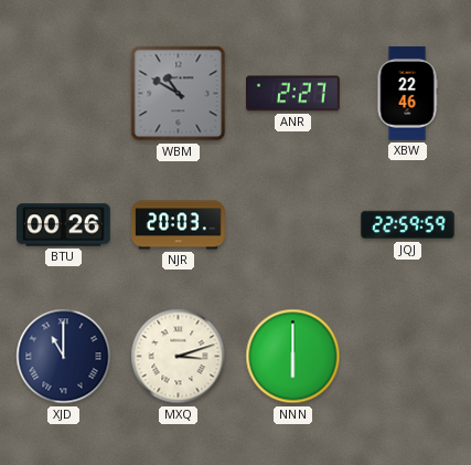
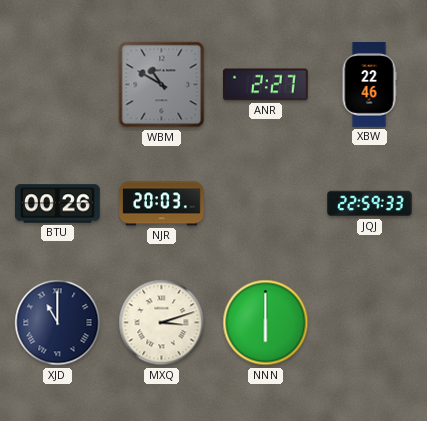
JQJ: 22:59:59 -> 22:59:33 (370, 204)
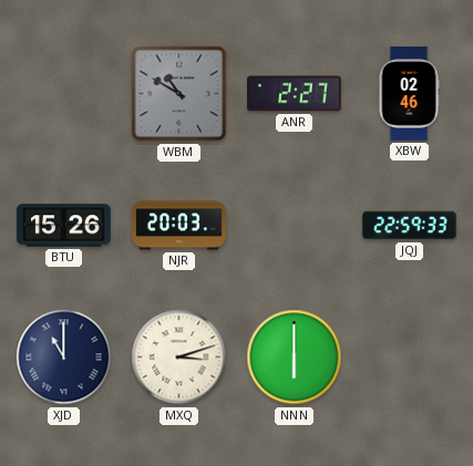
XBW: 22:46 -> 02:46 (409, 94)
BTU: 00:26 -> 15:26 (64, 226)
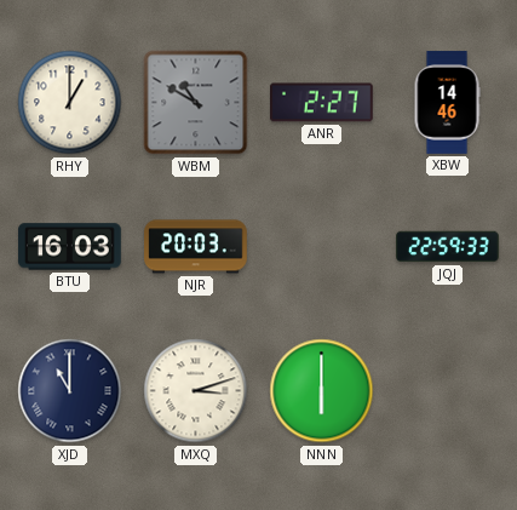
RHY: none -> 1:00 (70, 103)
XBW: 02:46 -> 14:46 (447, 103)
BTU: 15:26 -> 16:03 (70, 247)
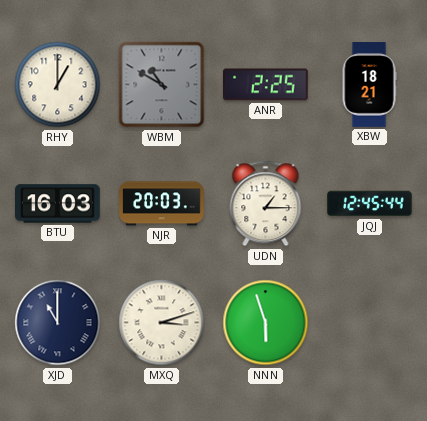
ANR: 2:27 -> 2:25 (266, 85)
XBW: 14:46 -> 18:21 (369, 85)
UDN: none -> 1:15 (266, 204)
JQJ: 22:59 -> 12:45 (370, 204)
NNN: 6:00 -> 5:57 (266, 323)
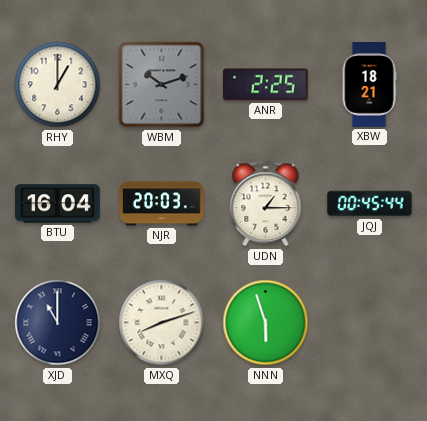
WBM: 10:50 -> 10:12 (162, 85)
BTU: 16:03 -> 16:04 (58, 204)
JQJ: 12:45 -> 00:45 (370, 204)
MXQ: 3:12 -> 8:12 (162, 323)
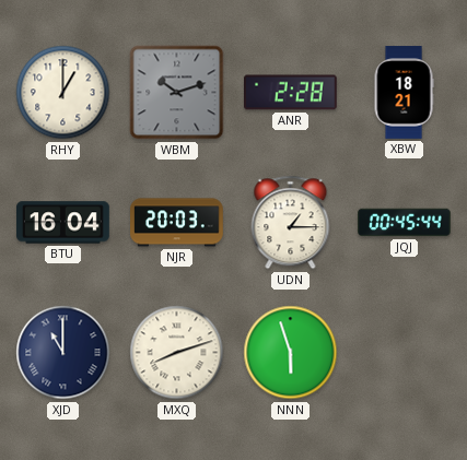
ANR: 2:25 -> 2:28 (291, 93)
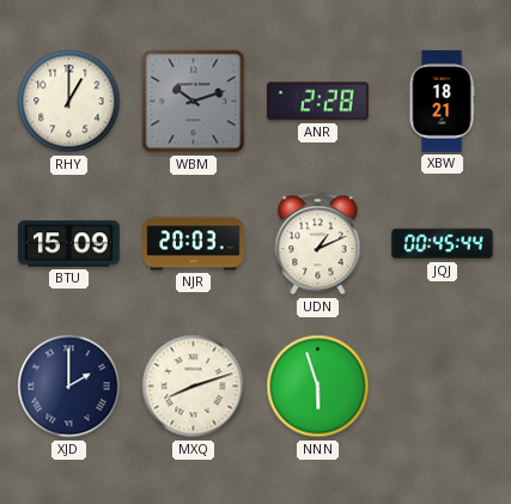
BTU: 16:04 -> 15:09 (69, 244)
UDN: 1:15 -> 1:11 (318, 244)
XJD: 11:00 -> 2:00 (69, 387)
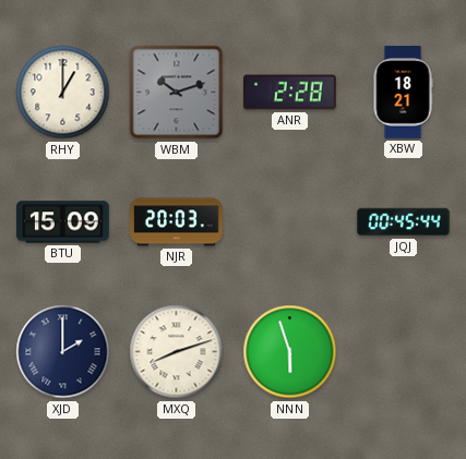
UDN: 1:11 -> none (318, 244)
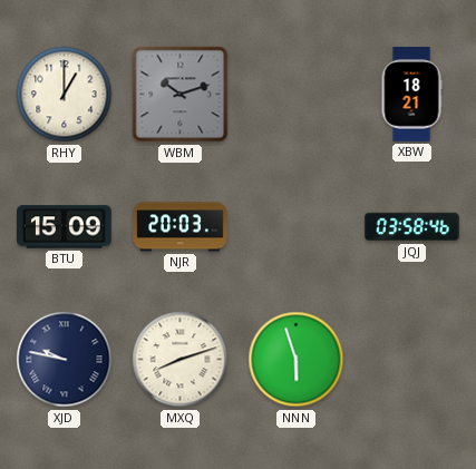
ANR: 2:28 -> none (290, 93)
JQJ: 00:45 -> 03:58 (412, 227)
XJD: 2:00 -> 9:47 (65, 360)
